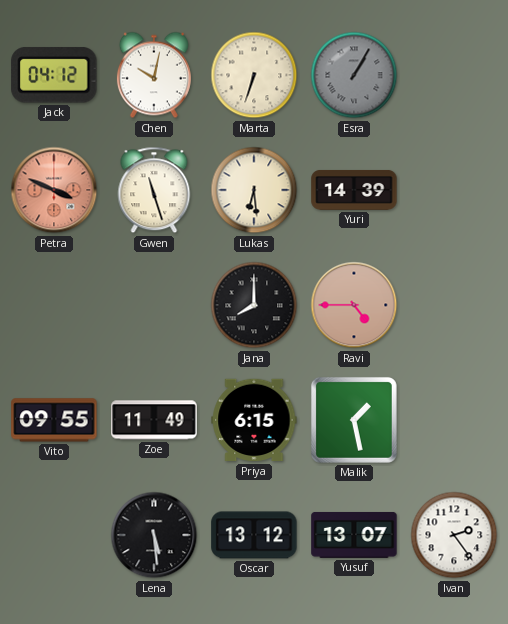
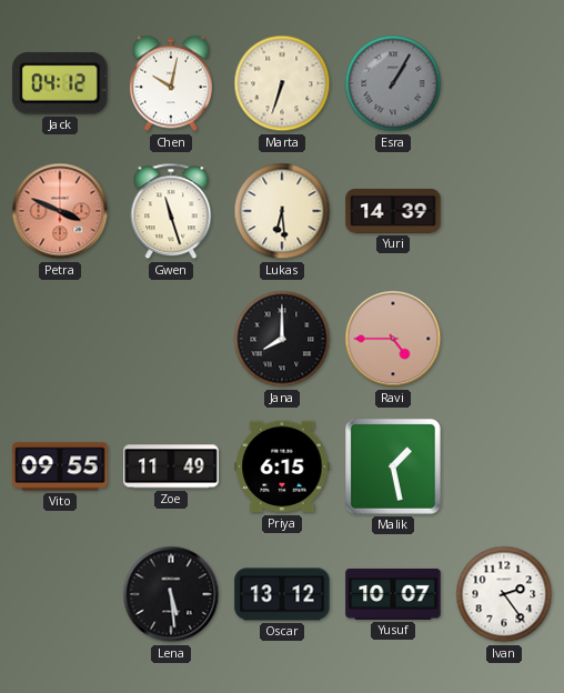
Yusuf: 13:07 -> 10:07 (393, 594)
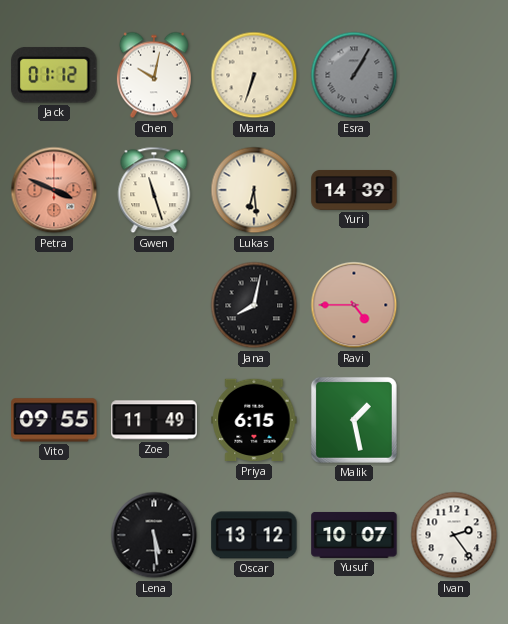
Jack: 04:12 -> 01:12 (54, 75)
Jana: 8:00 -> 8:02 (254, 305)
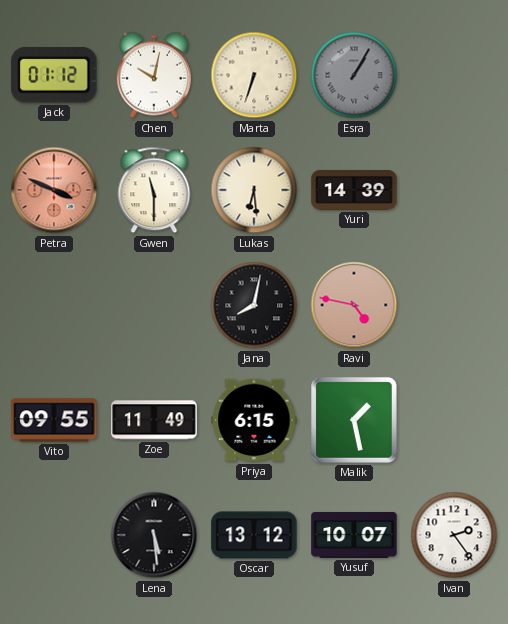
Gwen: 11:27 -> 11:30 (154, 190)
Ravi: 4:45 -> 4:47 (354, 305)
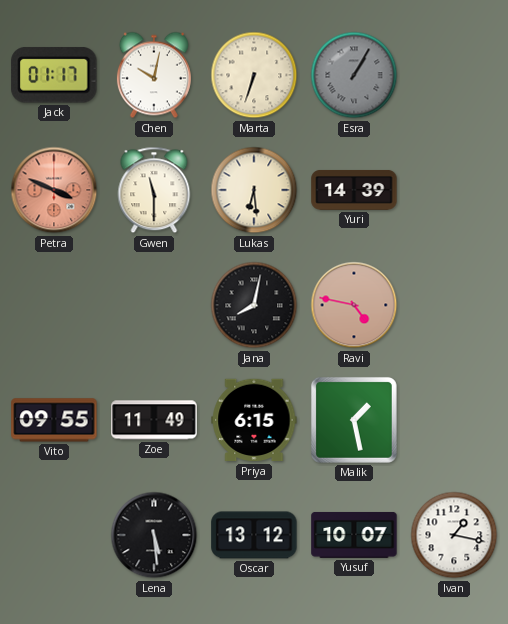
Jack: 01:12 -> 01:17 (54, 75)
Ivan: 2:24 -> 1:17 (454, 535)
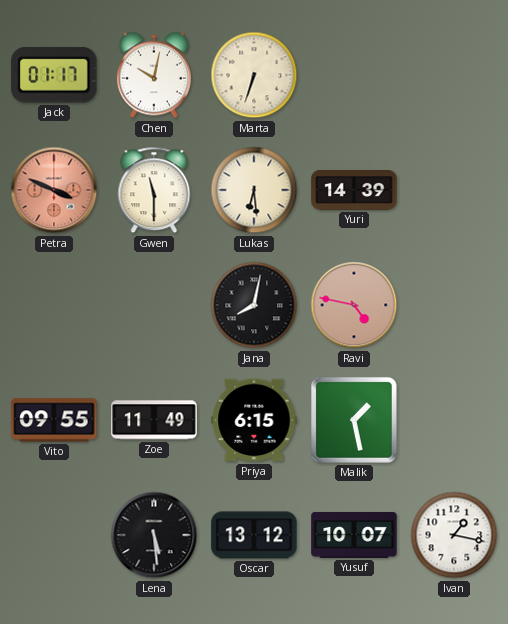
Esra: 1:05 -> none (354, 75)
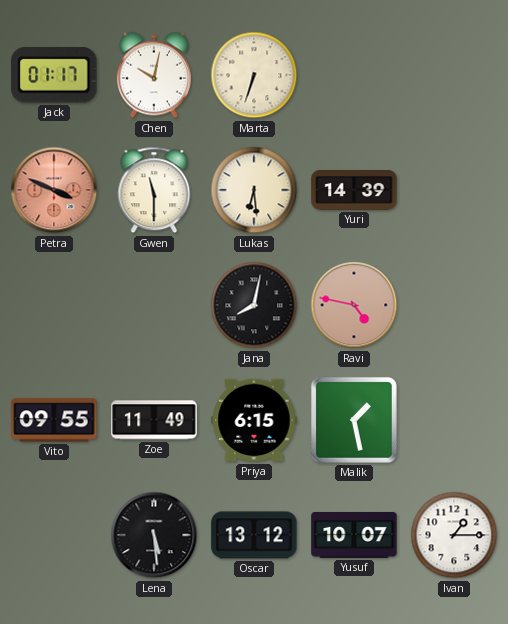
Ivan: 1:17 -> 1:15 (454, 535)
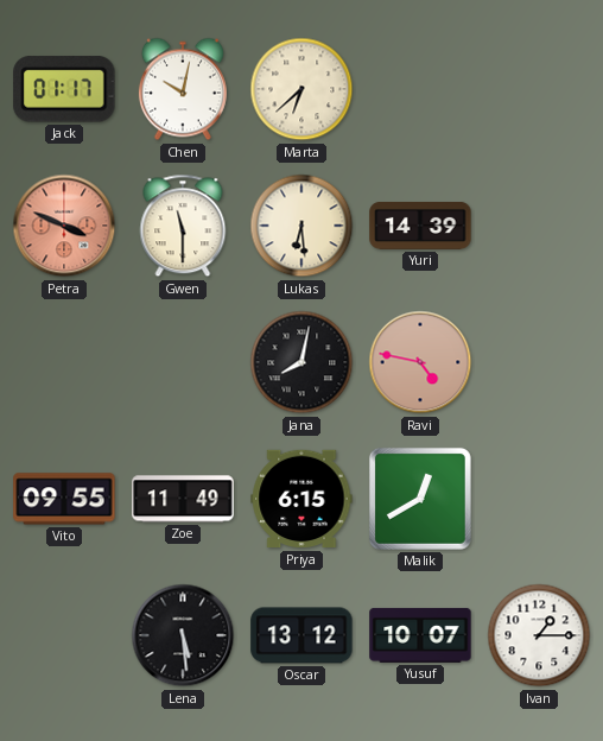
Marta: 6:33 -> 6:38 (301, 89)
Malik: 1:28 -> 12:40 (420, 499)
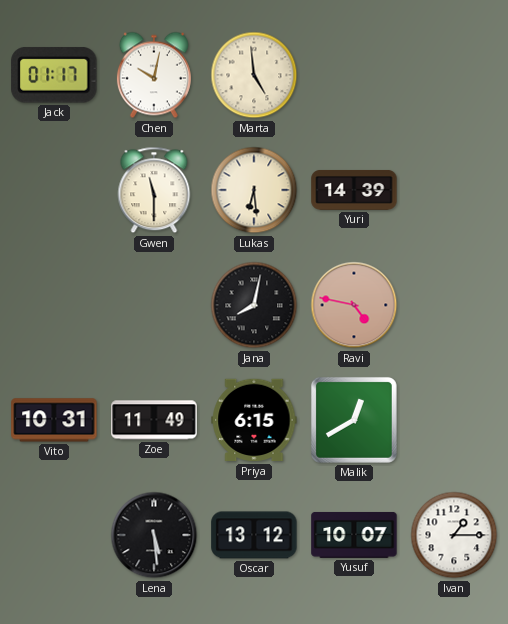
Marta: 6:38 -> 4:59 (254, 75)
Petra: 3:49 -> none (64, 226)
Vito: 09:55 -> 10:31 (54, 420)
